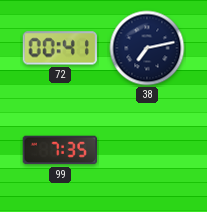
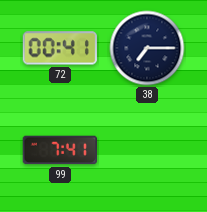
38: 7:13 -> 7:15 (147, 48)
99: 7:35 -> 7:41 (59, 150)
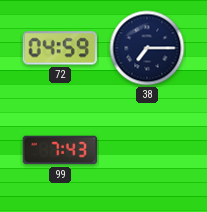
72: 00:41 -> 04:59 (60, 48)
99: 7:41 -> 7:43 (59, 150)
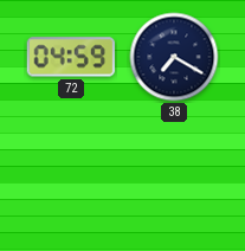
38: 7:15 -> 7:20 (174, 57)
99: 7:43 -> none (59, 150)
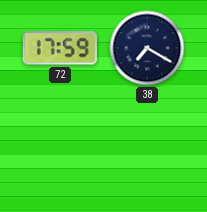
72: 04:59 -> 17:59 (60, 48)
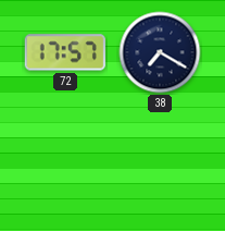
72: 17:59 -> 17:57 (65, 52)
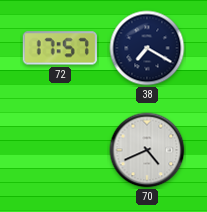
70: none -> 4:41 (147, 150)
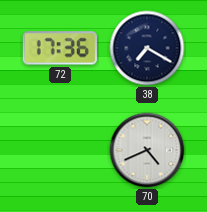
72: 17:57 -> 17:36 (60, 48)
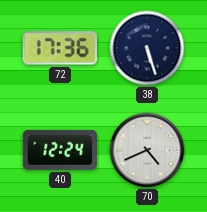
38: 7:20 -> 5:27 (147, 48)
40: none -> 12:24 (59, 150)
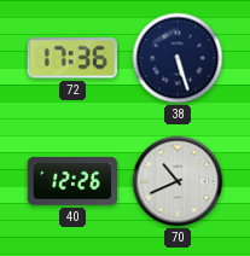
40: 12:24 -> 12:26 (71, 181)
70: 4:41 -> 10:41 (178, 181)
